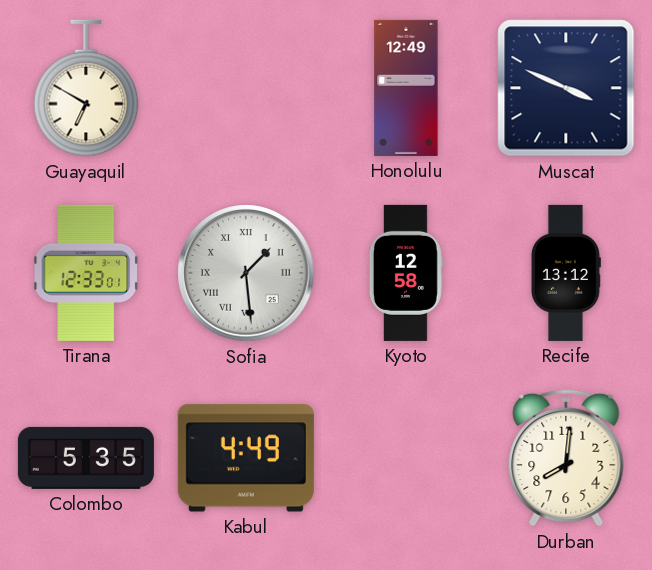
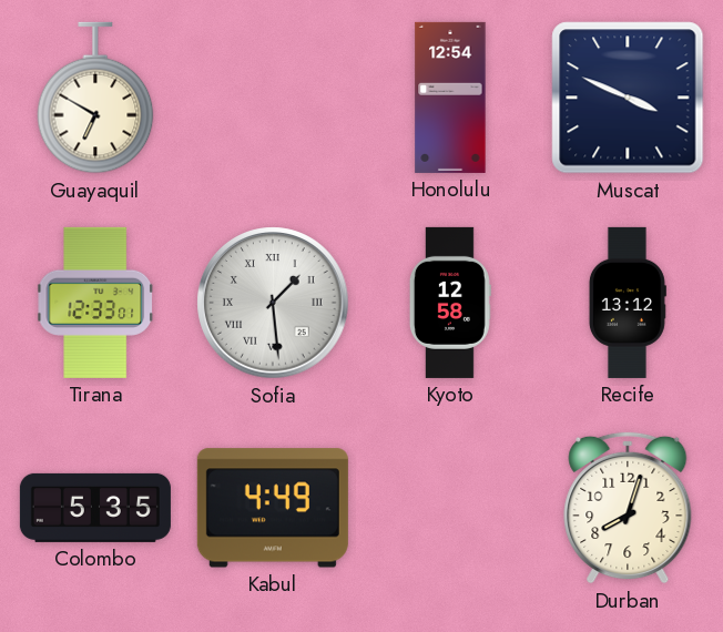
Honolulu: 12:49 -> 12:54 (450, 98)
Durban: 8:01 -> 8:03 (628, 508)
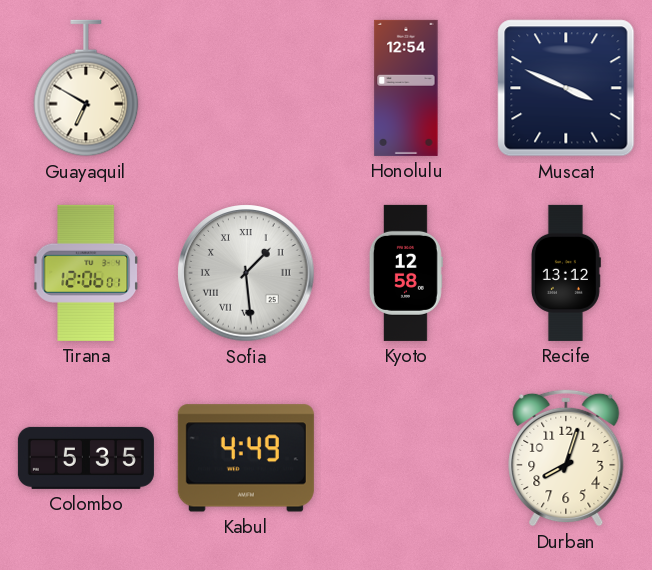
Tirana: 12:33 -> 12:06 (87, 273)
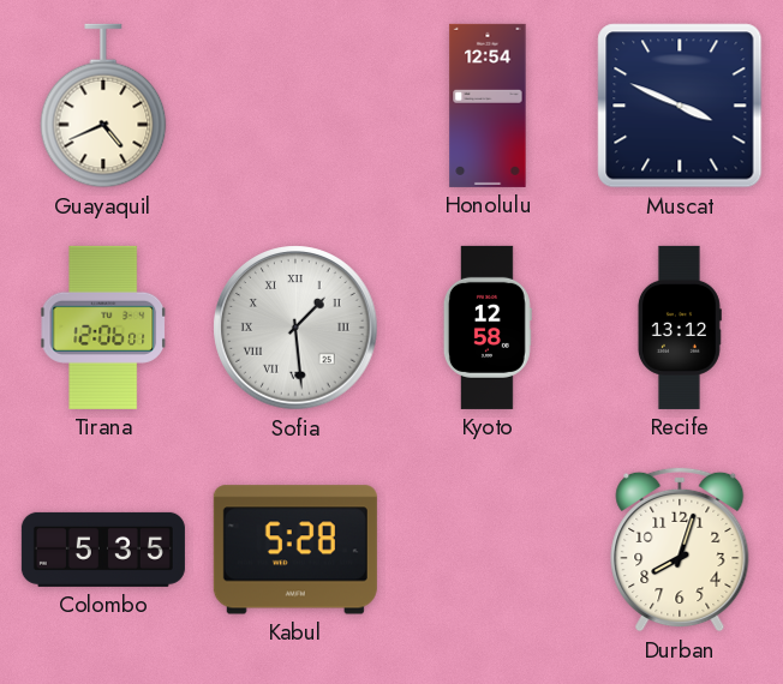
Guayaquil: 6:50 -> 4:41 (103, 106)
Kabul: 4:49 -> 5:28 (295, 550)
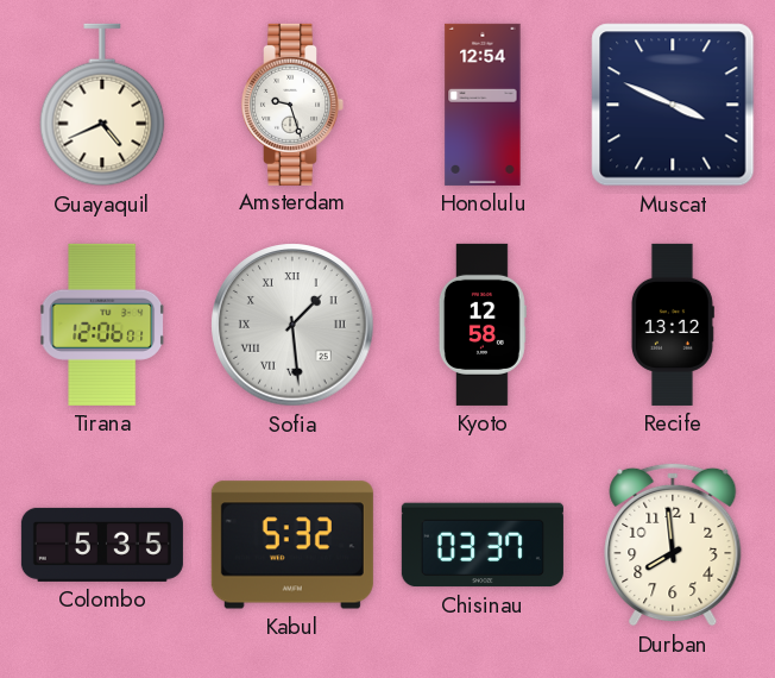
Amsterdam: none -> 9:27 (294, 105)
Kabul: 5:28 -> 5:32 (292, 545)
Chisinau: none -> 03:37 (483, 545)
Durban: 8:03 -> 7:59 (673, 545)
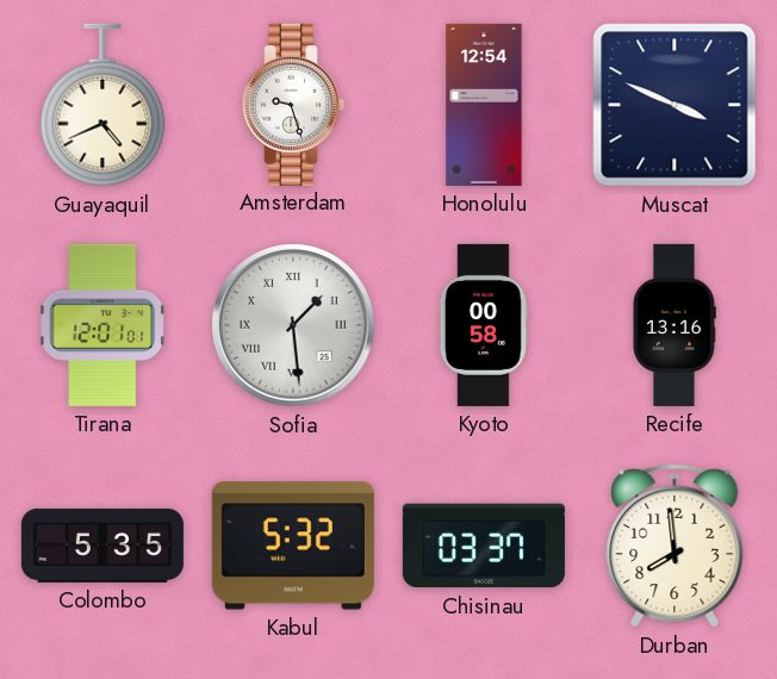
Tirana: 12:06 -> 12:01 (104, 325)
Kyoto: 12:58 -> 00:58 (484, 325)
Recife: 13:12 -> 13:16 (675, 325)
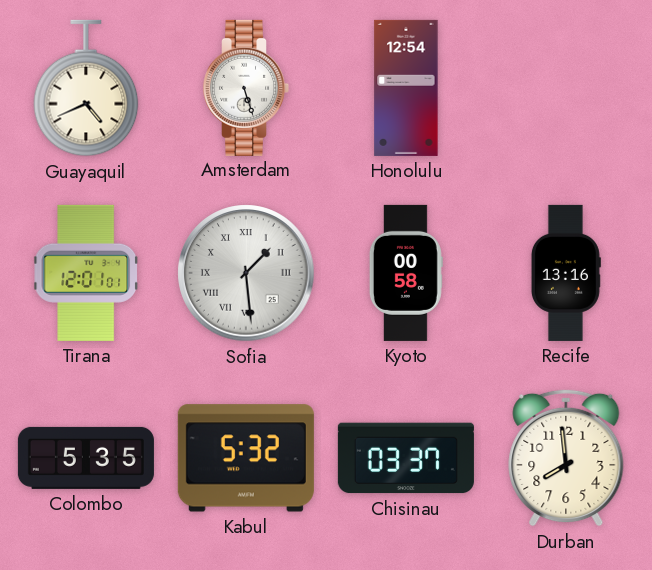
Amsterdam: 9:27 -> 5:27 (247, 88)
Muscat: 3:49 -> none (675, 105)
